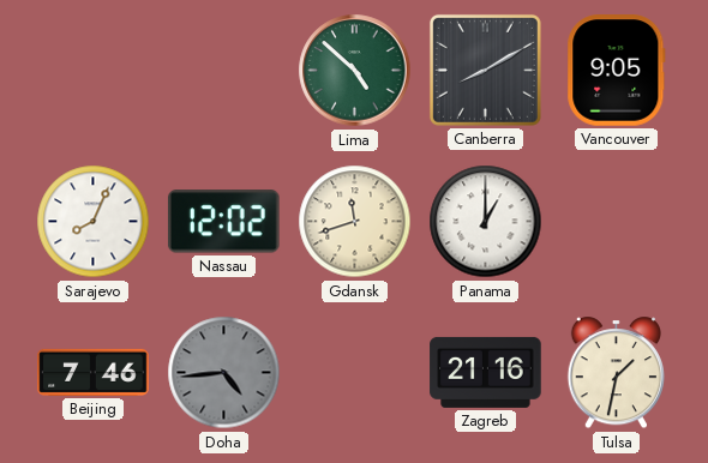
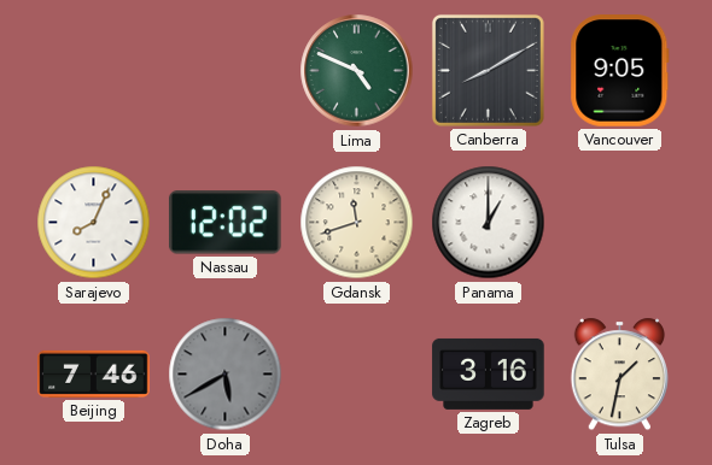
Lima: 4:52 -> 4:49 (357, 71)
Doha: 4:44 -> 5:40 (226, 375)
Zagreb: 21:16 -> 3:16 (489, 373)
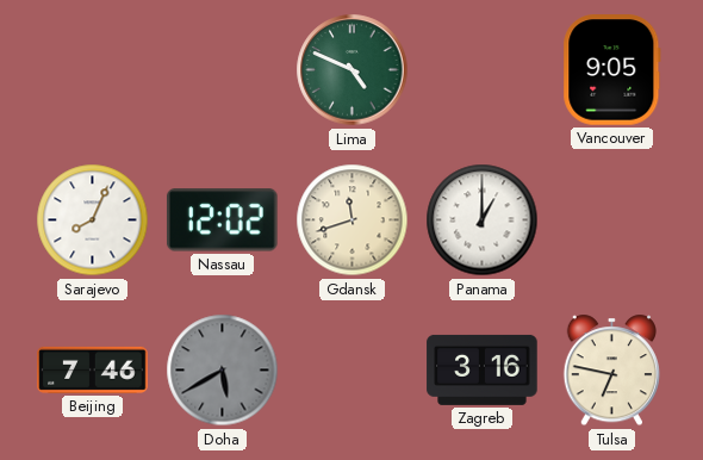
Canberra: 8:10 -> none (488, 70)
Tulsa: 1:32 -> 6:47 (611, 371)
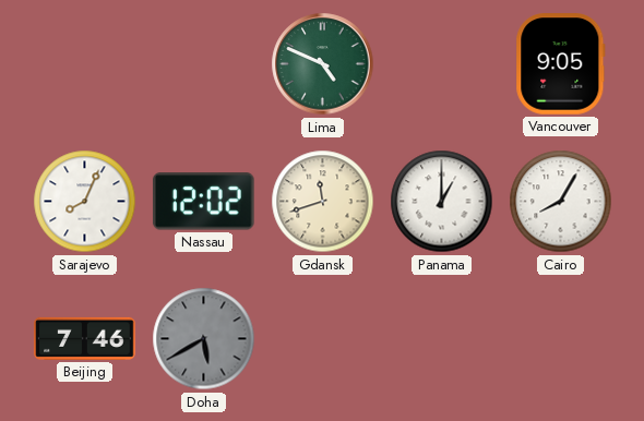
Cairo: none -> 8:05 (561, 202)
Zagreb: 3:16 -> none (483, 369)
Tulsa: 6:47 -> none (611, 371)
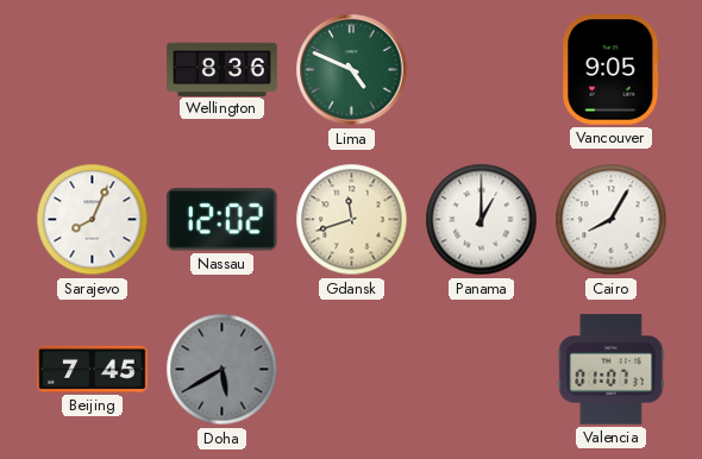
Wellington: none -> 8:36 (222, 69)
Beijing: 7:46 -> 7:45 (93, 369)
Valencia: none -> 01:07 (612, 370)
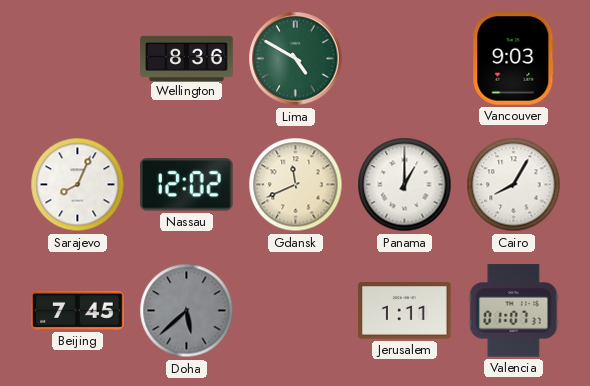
Lima: 4:49 -> 4:50 (296, 59)
Vancouver: 9:05 -> 9:03 (514, 59)
Gdansk: 11:42 -> 11:41 (296, 185)
Doha: 5:40 -> 5:38 (187, 311)
Jerusalem: none -> 1:11 (405, 311)
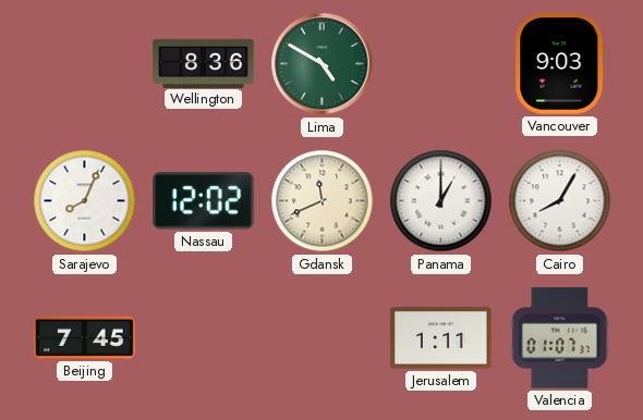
Doha: 5:38 -> none (187, 311)
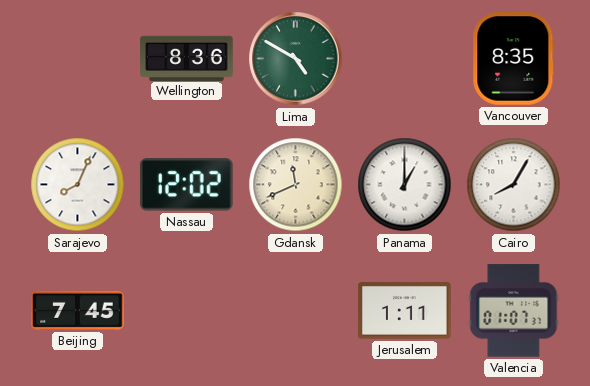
Vancouver: 9:03 -> 8:35 (514, 59)
